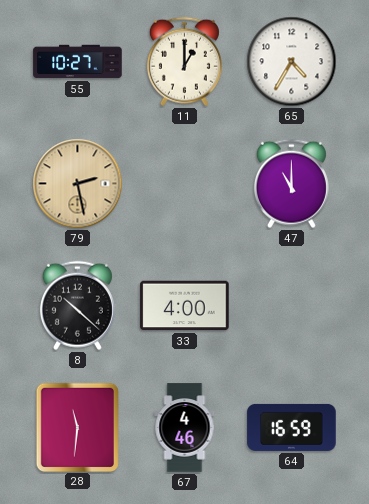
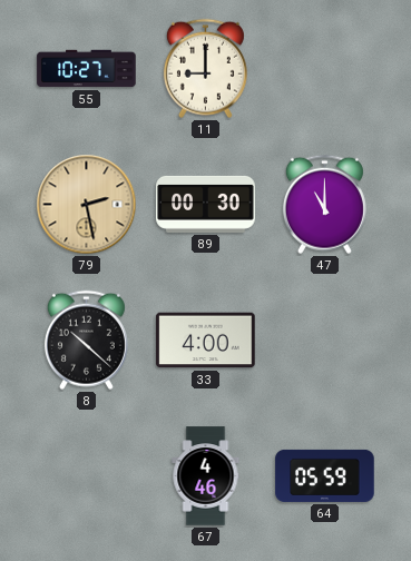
11: 1:00 -> 9:00 (205, 69)
65: 4:35 -> none (292, 62)
89: none -> 00:30 (206, 204)
28: 11:31 -> none (77, 427)
64: 16:59 -> 05:59 (325, 475)
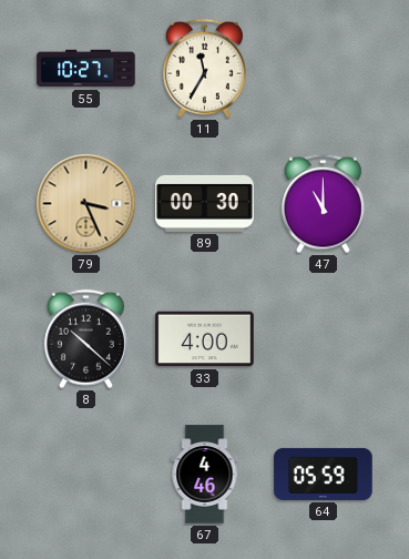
11: 9:00 -> 11:35 (204, 69)
79: 2:28 -> 3:26 (86, 204)
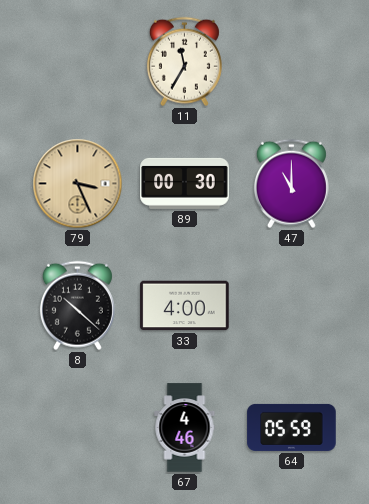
55: 10:27 -> none (86, 69)
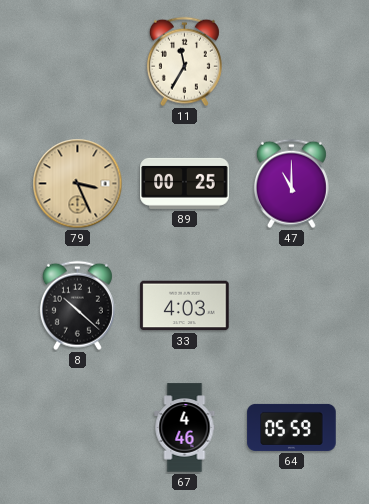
89: 00:30 -> 00:25 (185, 183)
33: 4:00 -> 4:03 (185, 306)
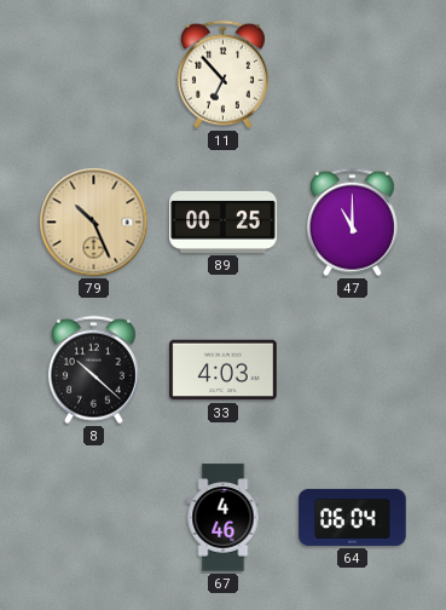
11: 11:35 -> 6:53 (222, 75)
79: 3:26 -> 10:26 (94, 223)
64: 05:59 -> 06:04 (353, 517)
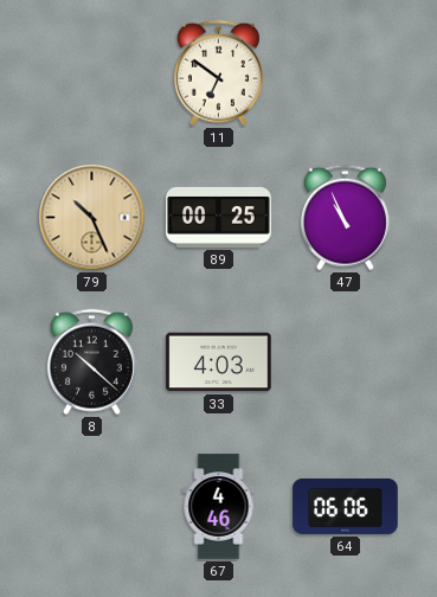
11: 6:53 -> 6:51 (218, 73)
47: 11:00 -> 10:56 (345, 218)
64: 06:04 -> 06:06 (346, 506)
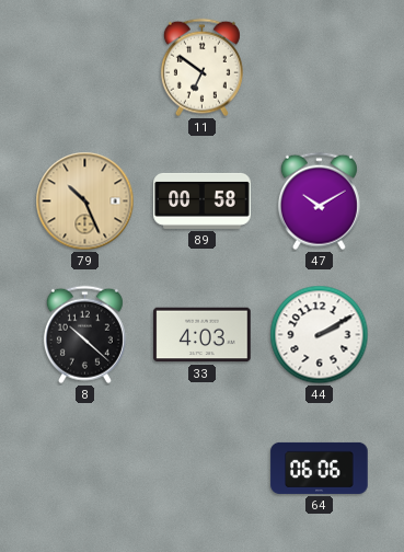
89: 00:25 -> 00:58 (203, 200)
47: 10:56 -> 10:10 (319, 202)
44: none -> 2:10 (320, 335)
67: 4:46 -> none (219, 507)
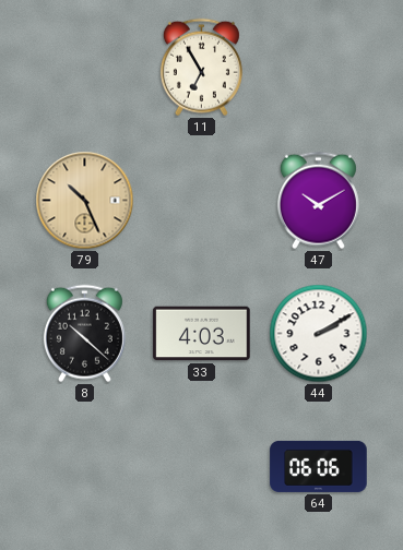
11: 6:51 -> 6:55 (201, 68)
89: 00:58 -> none (203, 200)
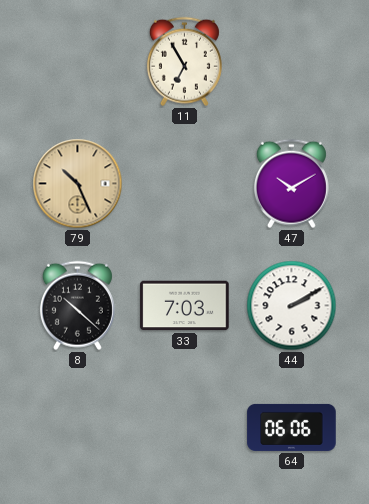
33: 4:03 -> 7:03 (185, 306)
